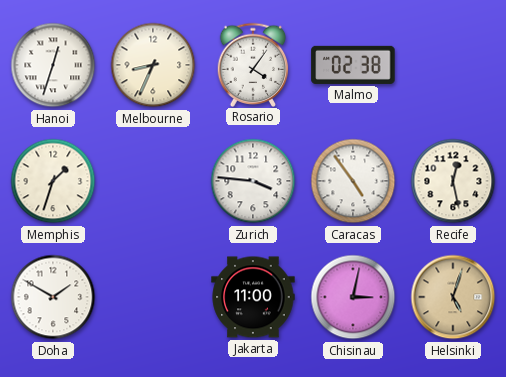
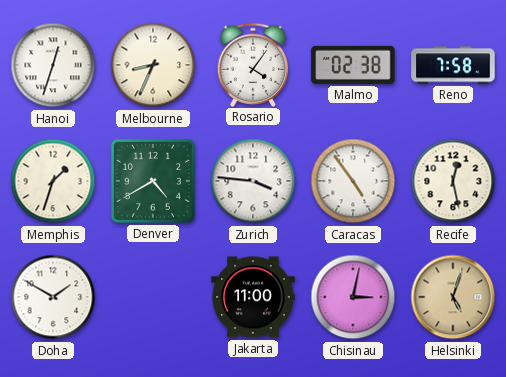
Reno: none -> 7:58 (453, 65)
Denver: none -> 4:40 (153, 181)
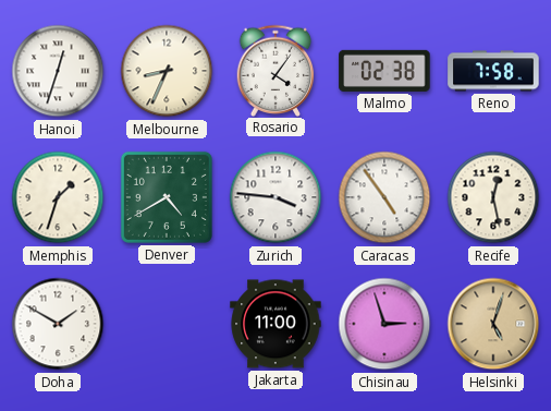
Chisinau: 3:02 -> 2:57 (384, 324)
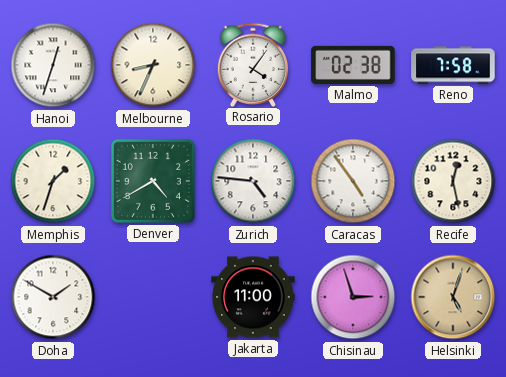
Zurich: 3:46 -> 4:46 (253, 181)
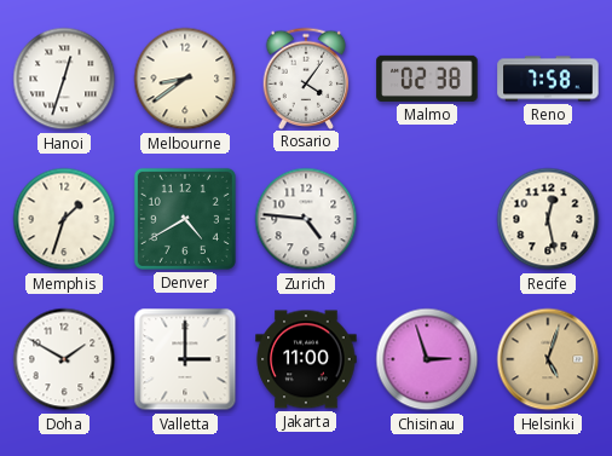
Melbourne: 8:34 -> 8:39 (185, 79)
Caracas: 4:54 -> none (353, 181)
Valletta: none -> 3:00 (185, 359)
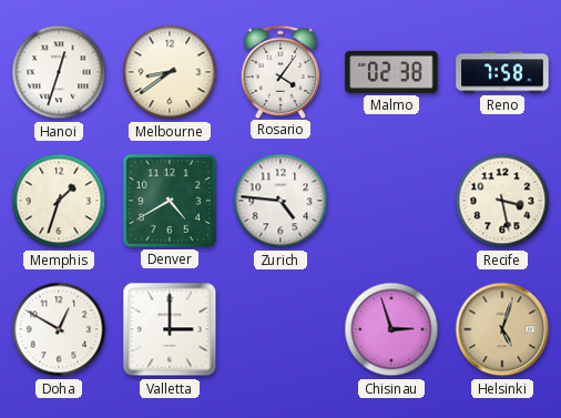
Recife: 12:28 -> 3:28 (502, 201)
Doha: 1:50 -> 12:50 (59, 329)
Jakarta: 11:00 -> none (306, 359)
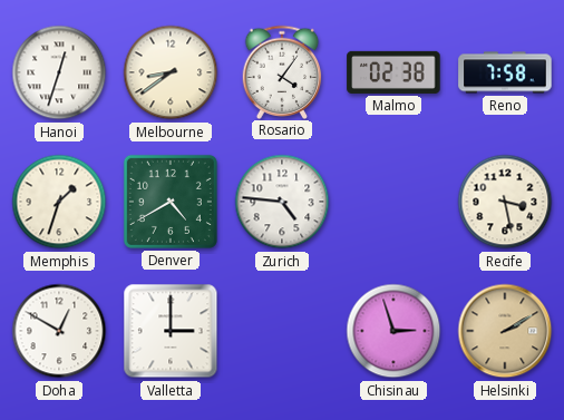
Helsinki: 5:03 -> 2:10 (505, 331)
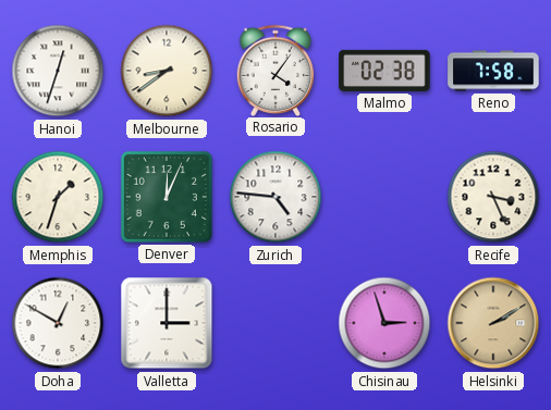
Denver: 4:40 -> 12:04 (167, 197)
Recife: 3:28 -> 3:26 (493, 197)
